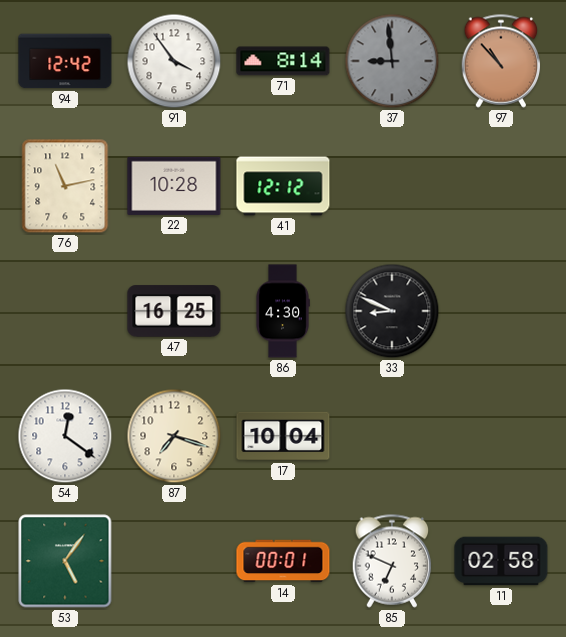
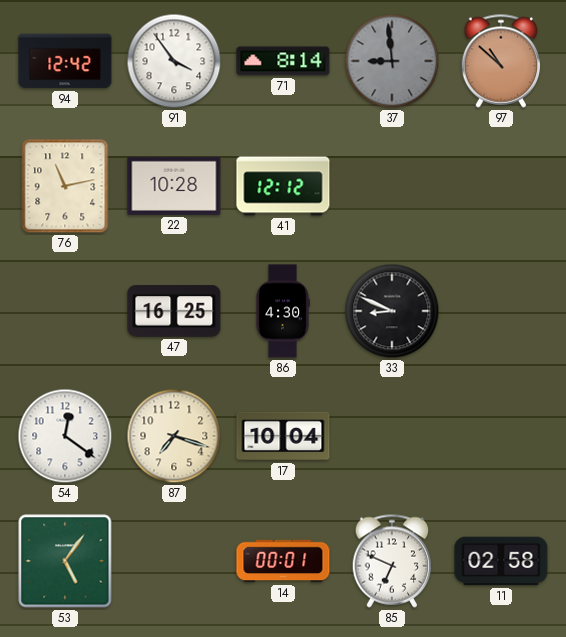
97: 10:53 -> 10:52 (501, 61)
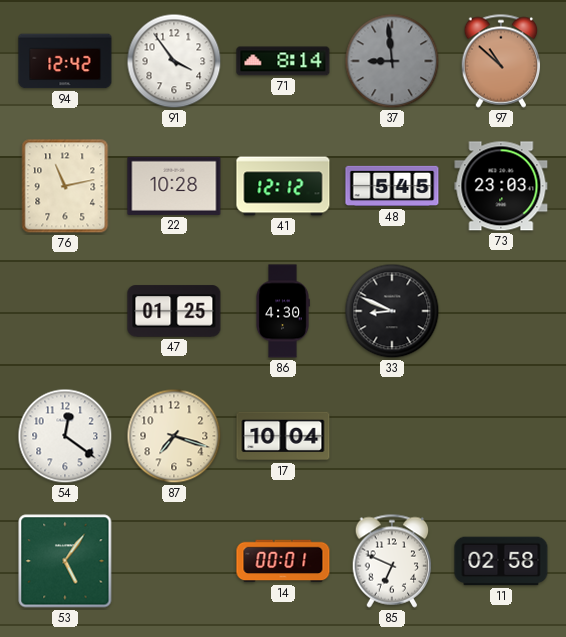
48: none -> 5:45 (392, 186)
73: none -> 23:03 (501, 186)
47: 16:25 -> 01:25 (174, 311)
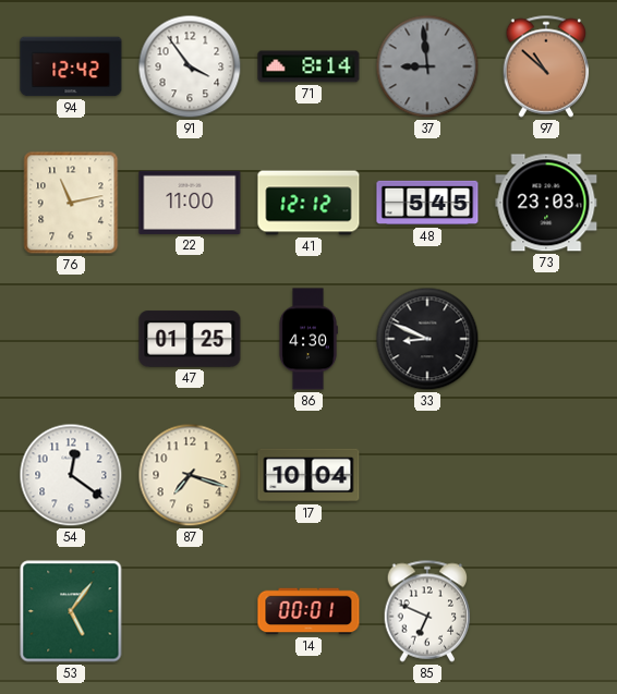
22: 10:28 -> 11:00 (190, 203)
11: 02:58 -> none (501, 561)
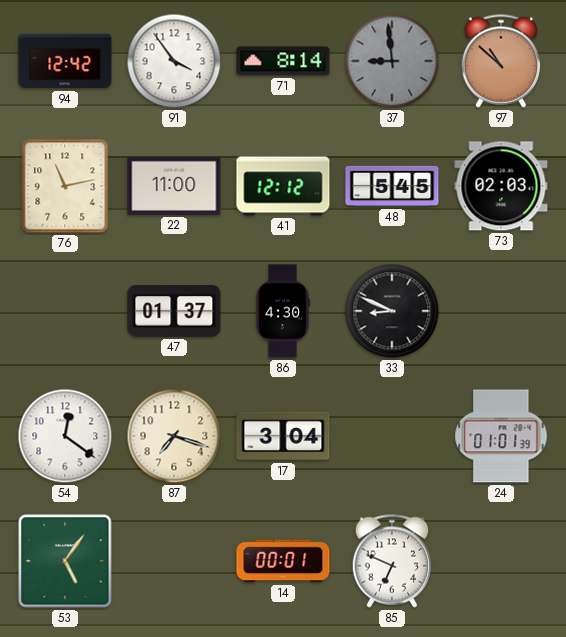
73: 23:03 -> 02:03 (501, 186)
47: 01:25 -> 01:37 (174, 311)
17: 10:04 -> 3:04 (283, 436)
24: none -> 01:01 (501, 436)
